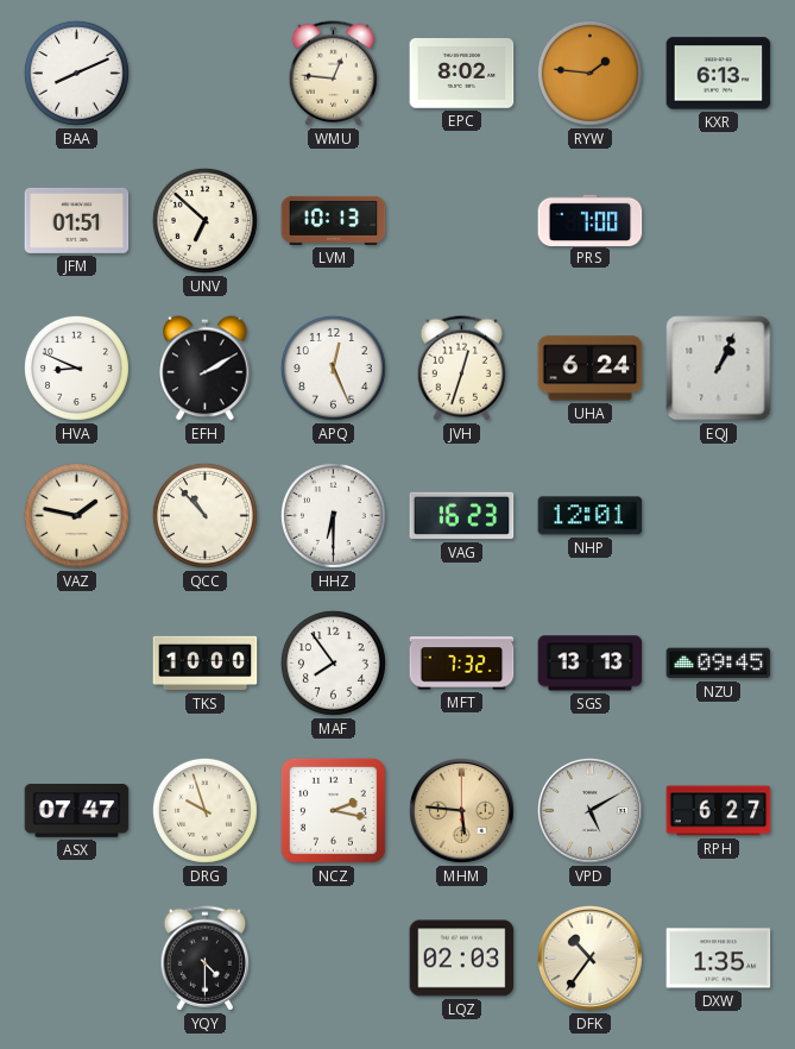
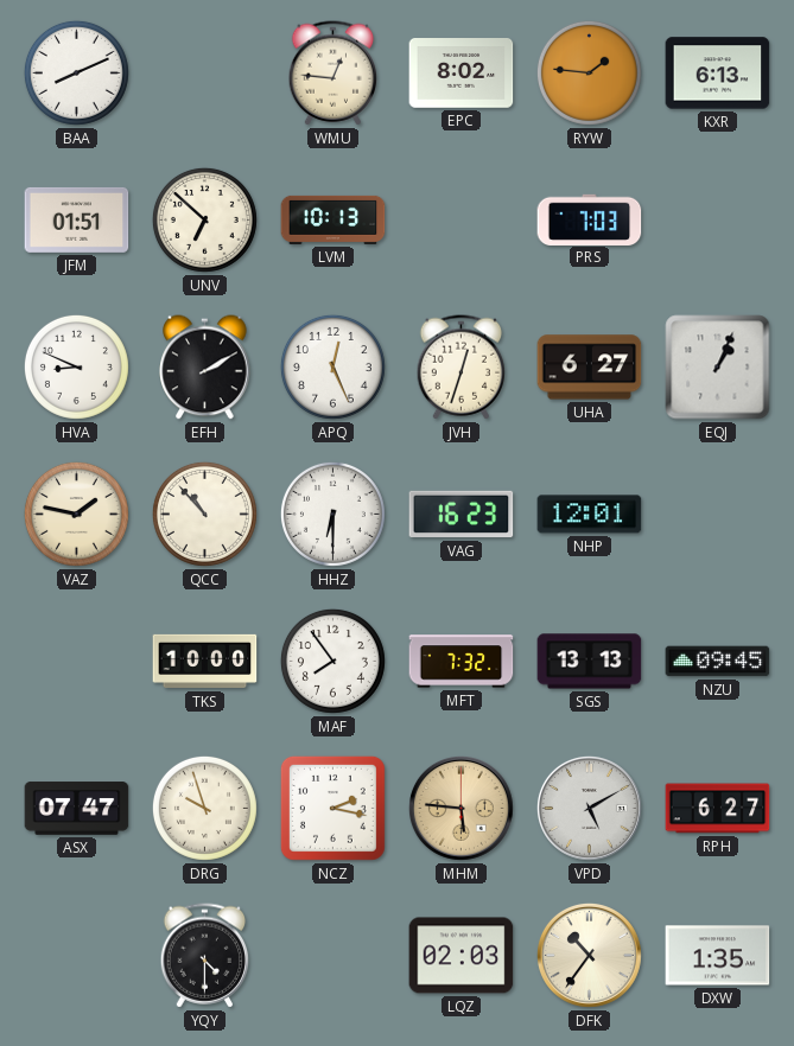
PRS: 7:00 -> 7:03 (590, 219)
UHA: 6:24 -> 6:27 (590, 368)
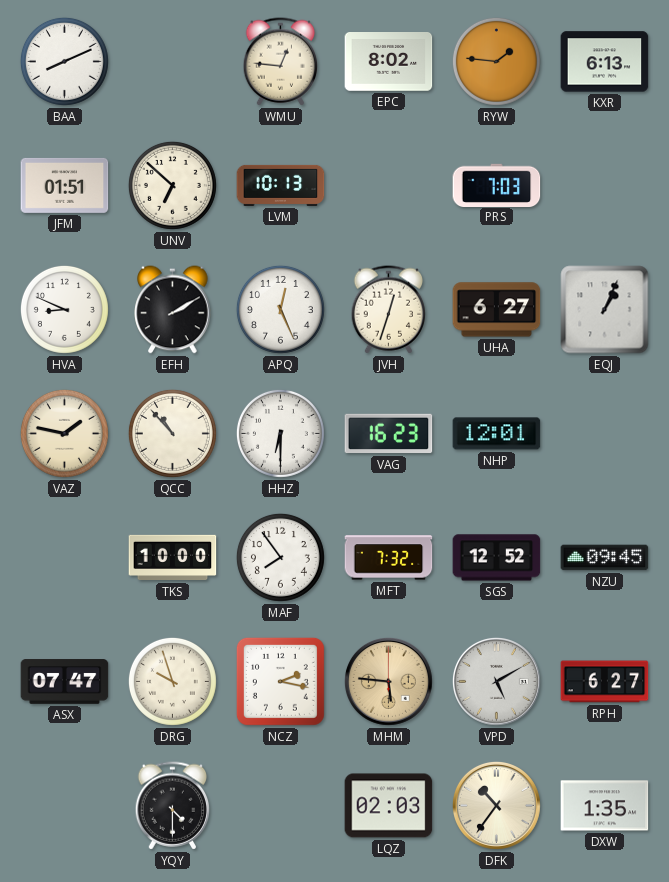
SGS: 13:13 -> 12:52 (497, 558)
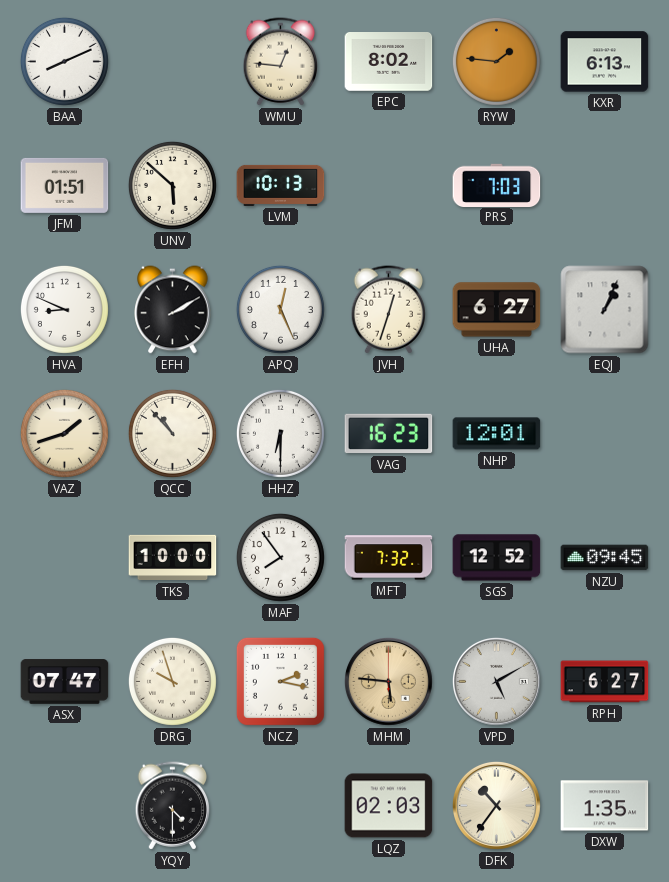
UNV: 6:52 -> 5:52 (172, 185)
VAZ: 1:47 -> 1:42 (64, 433)
